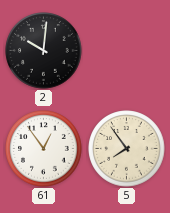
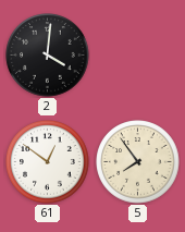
2: 10:01 -> 4:01 (48, 56)
61: 12:54 -> 12:51 (48, 162)
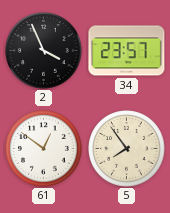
2: 4:01 -> 3:56 (44, 51)
34: none -> 23:57 (127, 51)
